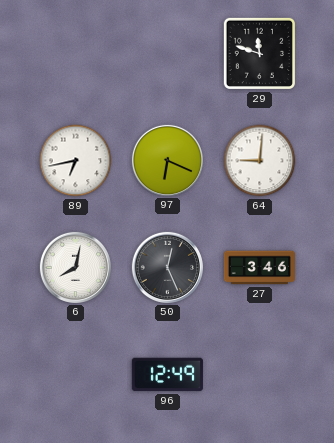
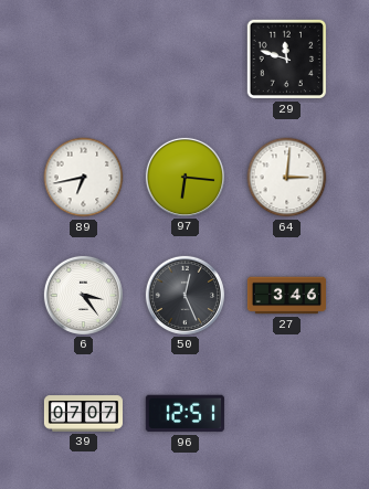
97: 6:19 -> 6:16 (184, 177)
64: 9:01 -> 3:01 (287, 178)
6: 8:02 -> 3:24 (83, 295)
39: none -> 07:07 (83, 414)
96: 12:49 -> 12:51 (184, 414)
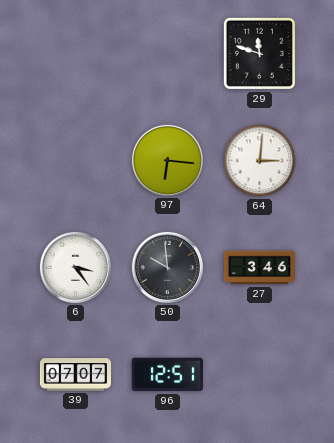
89: 6:43 -> none (84, 178)
50: 12:26 -> 9:59 (167, 267)
